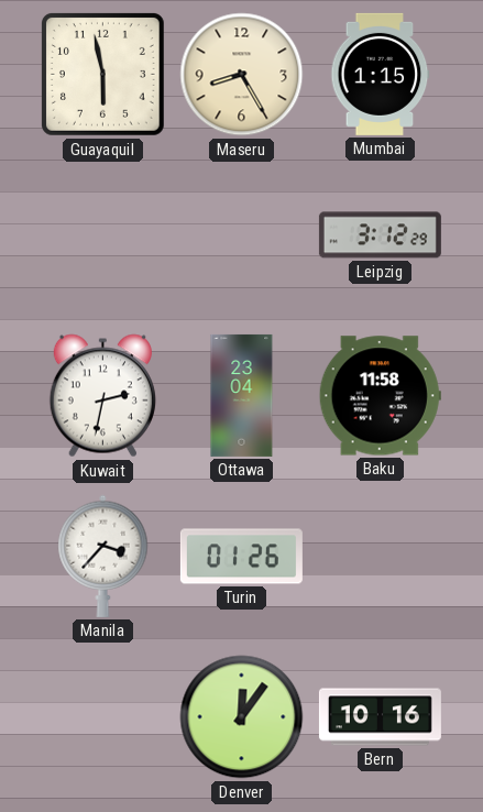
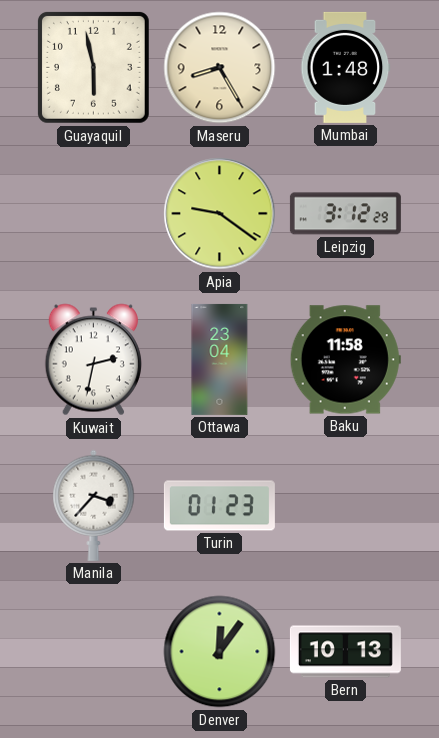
Mumbai: 1:15 -> 1:48 (346, 67)
Apia: none -> 9:21 (220, 214)
Turin: 01:26 -> 01:23 (219, 506)
Bern: 10:16 -> 10:13 (345, 652)
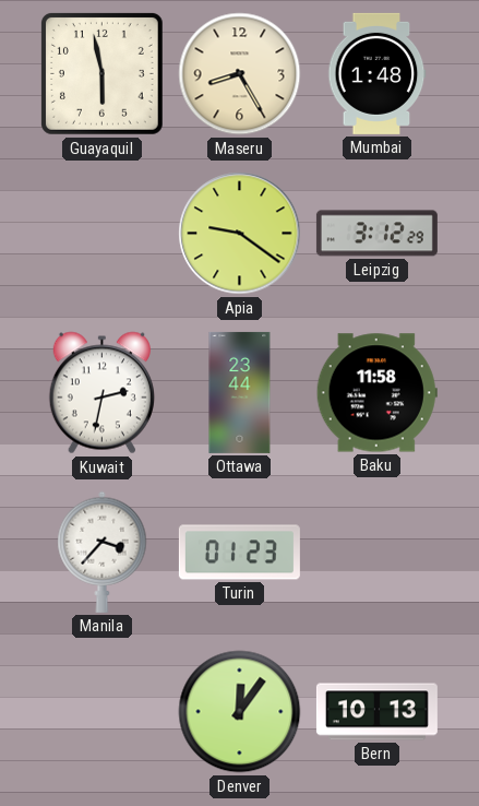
Ottawa: 23:04 -> 23:44 (240, 392)
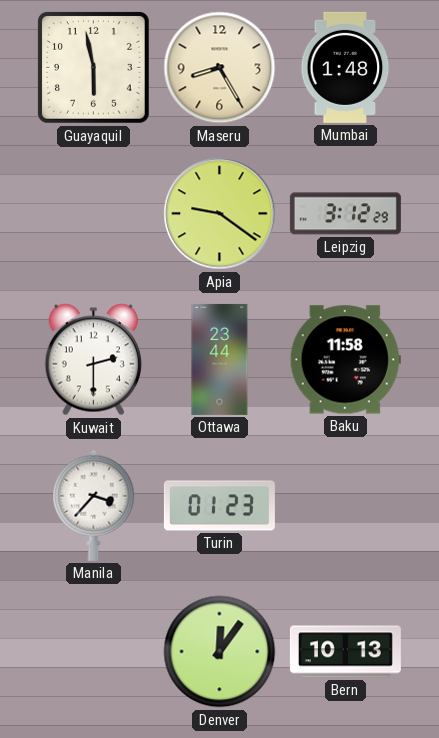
Kuwait: 2:32 -> 2:30 (93, 360)
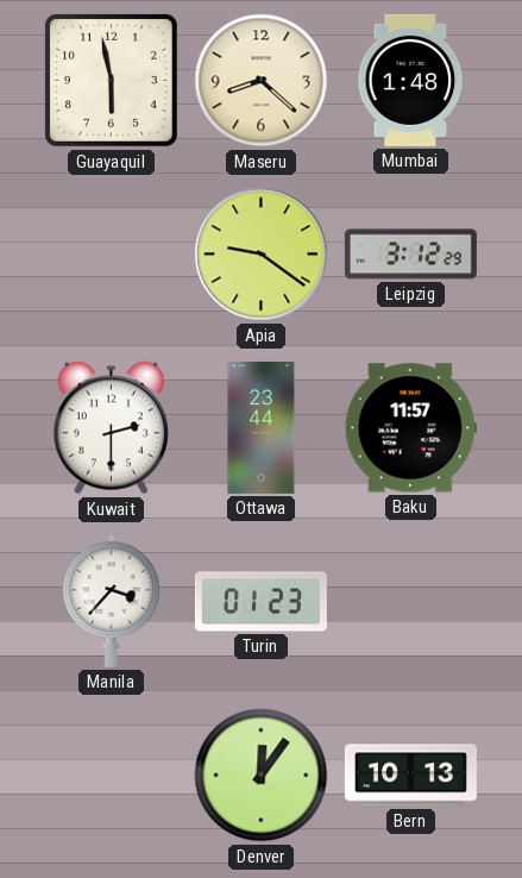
Maseru: 8:25 -> 8:22 (262, 81)
Baku: 11:58 -> 11:57 (410, 428)
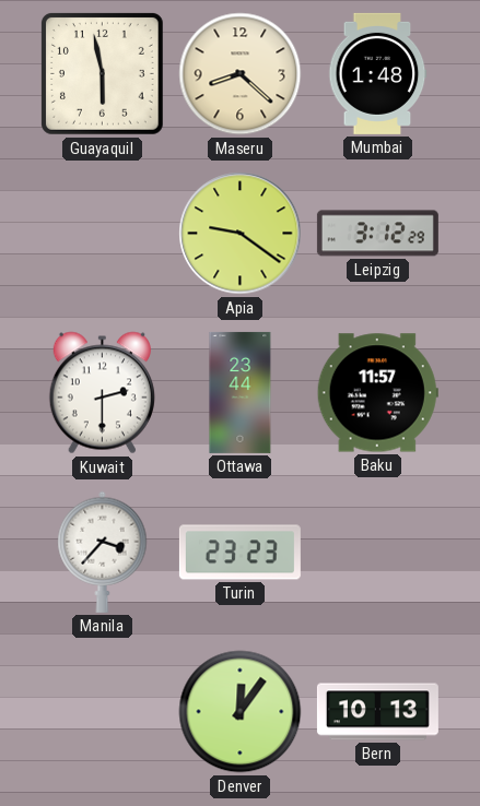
Turin: 01:23 -> 23:23 (239, 553)
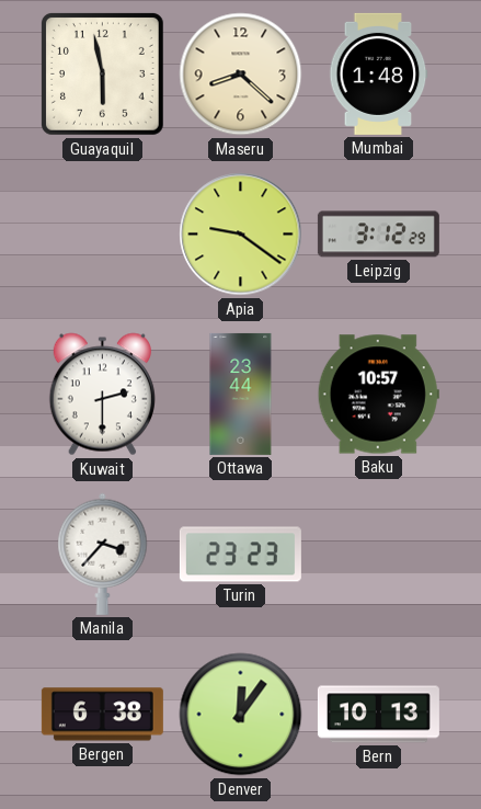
Baku: 11:57 -> 10:57 (378, 395)
Bergen: none -> 6:38 (102, 715)
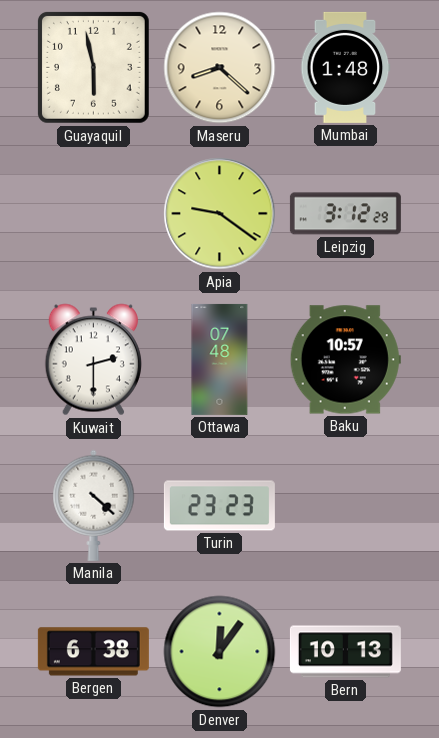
Ottawa: 23:44 -> 07:48 (220, 359)
Manila: 3:37 -> 4:22 (94, 505)
